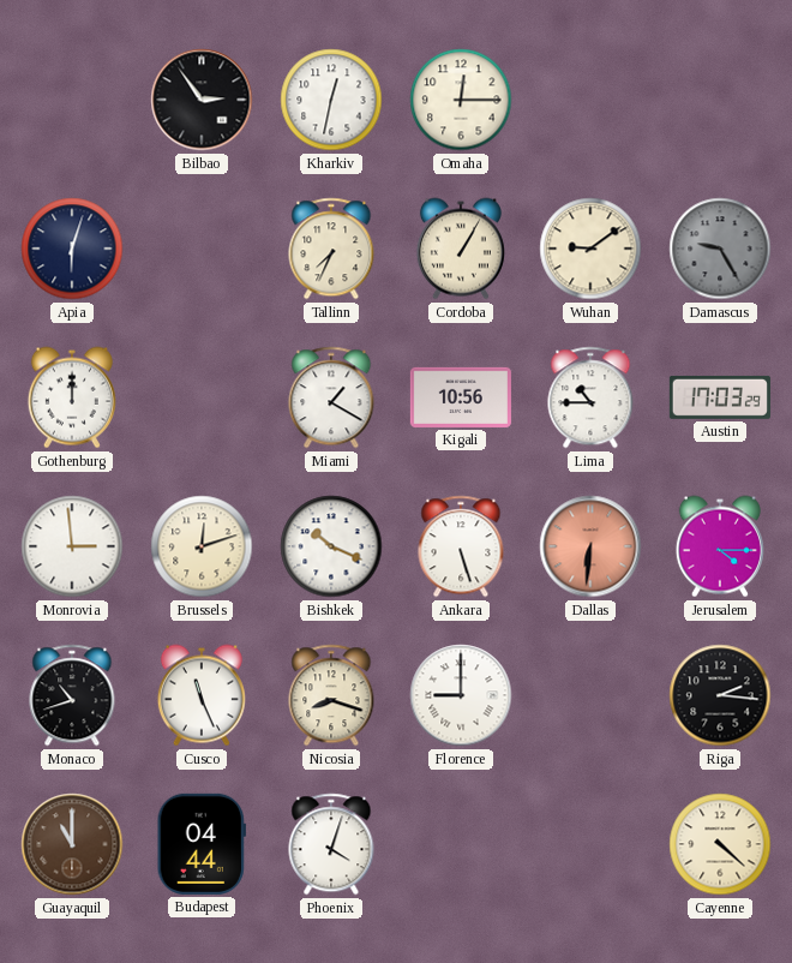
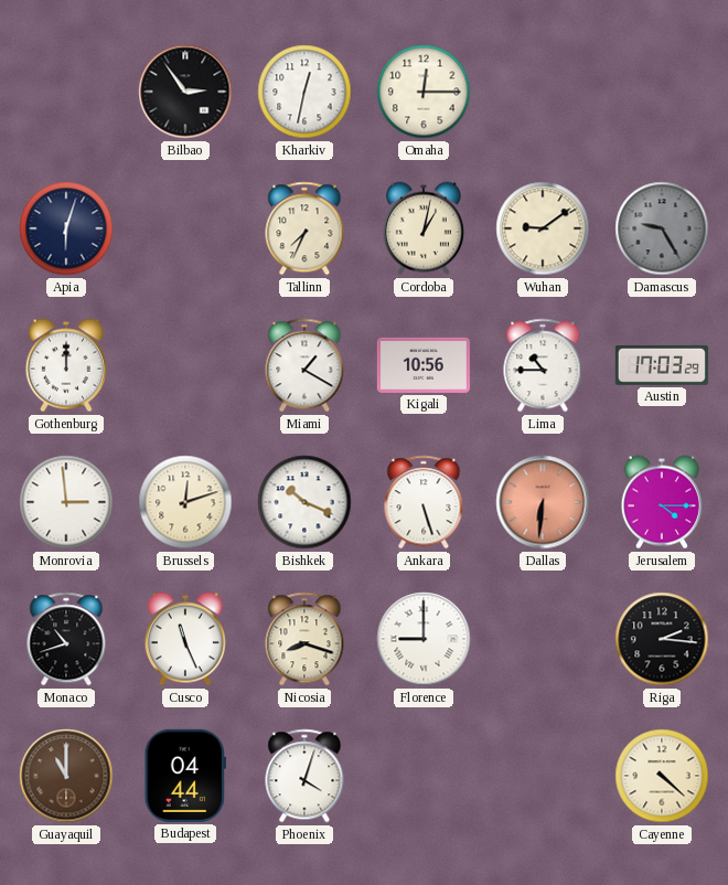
Cordoba: 1:05 -> 1:02 (424, 228)
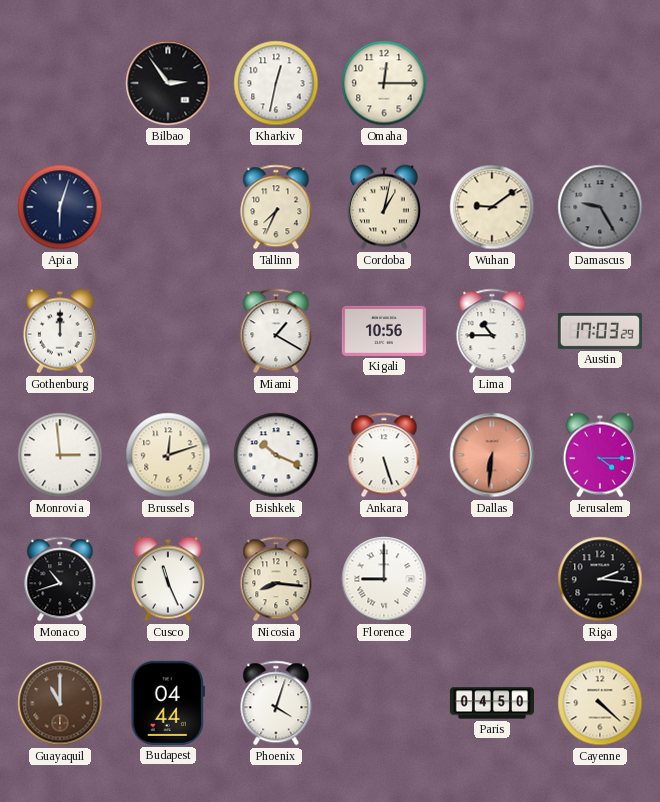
Nicosia: 8:18 -> 8:16 (276, 579)
Paris: none -> 04:50 (492, 703)
